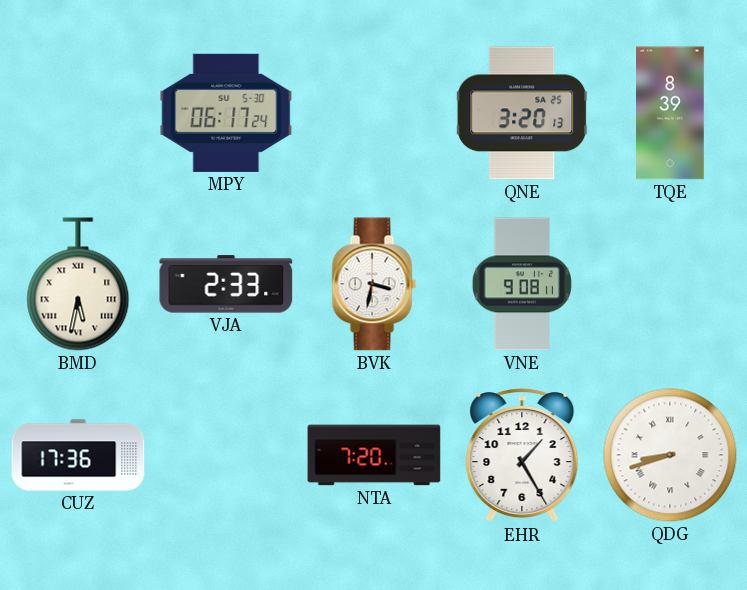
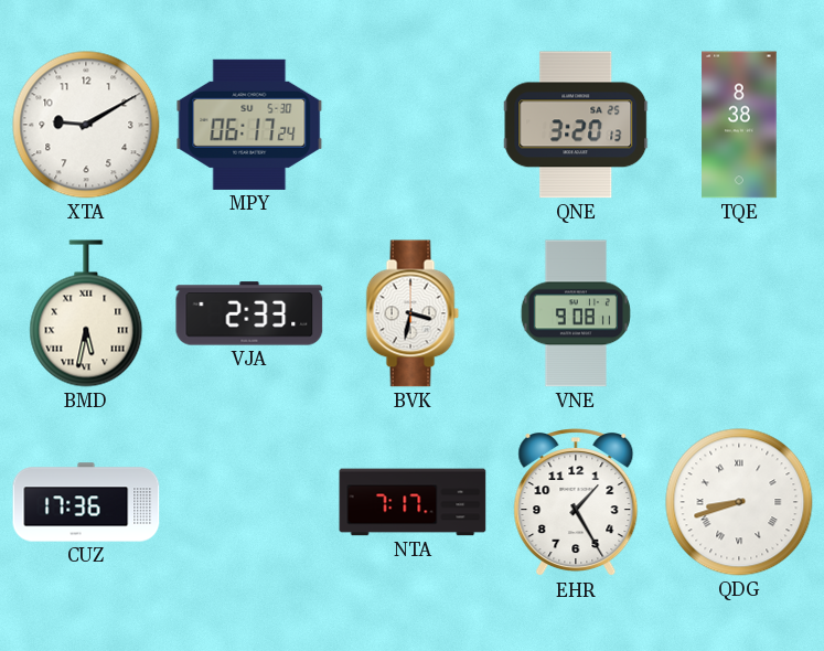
XTA: none -> 9:10 (86, 125)
TQE: 8:39 -> 8:38 (739, 125)
NTA: 7:20 -> 7:17 (413, 502)
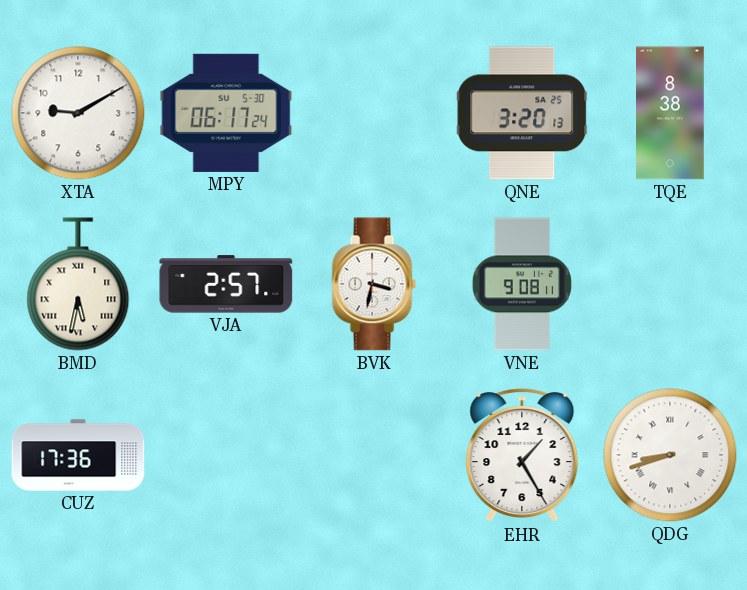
VJA: 2:33 -> 2:57 (226, 284)
NTA: 7:17 -> none (413, 502)
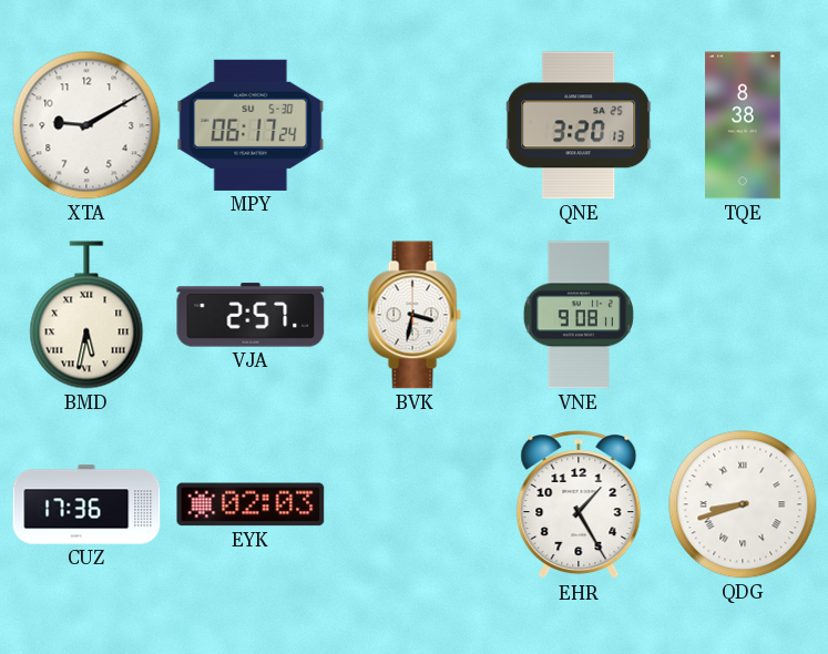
EYK: none -> 02:03 (251, 504)
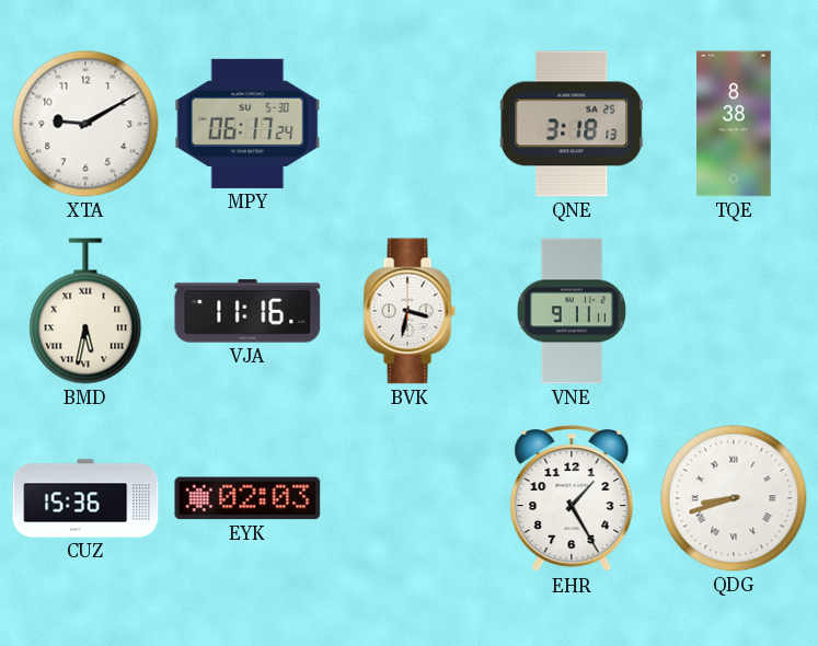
QNE: 3:20 -> 3:18 (572, 124)
VJA: 2:57 -> 11:16 (247, 311)
VNE: 9:08 -> 9:11 (572, 311)
CUZ: 17:36 -> 15:36 (85, 498)
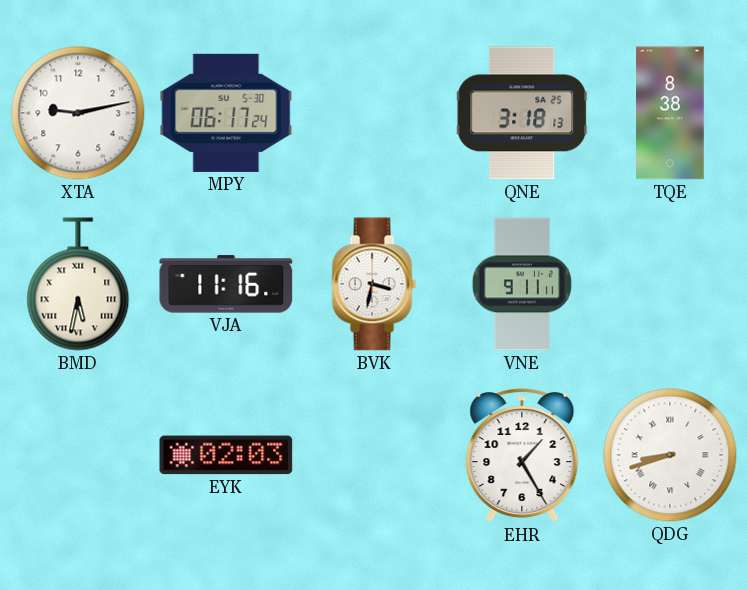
XTA: 9:10 -> 9:13 (78, 113)
CUZ: 15:36 -> none (85, 498)
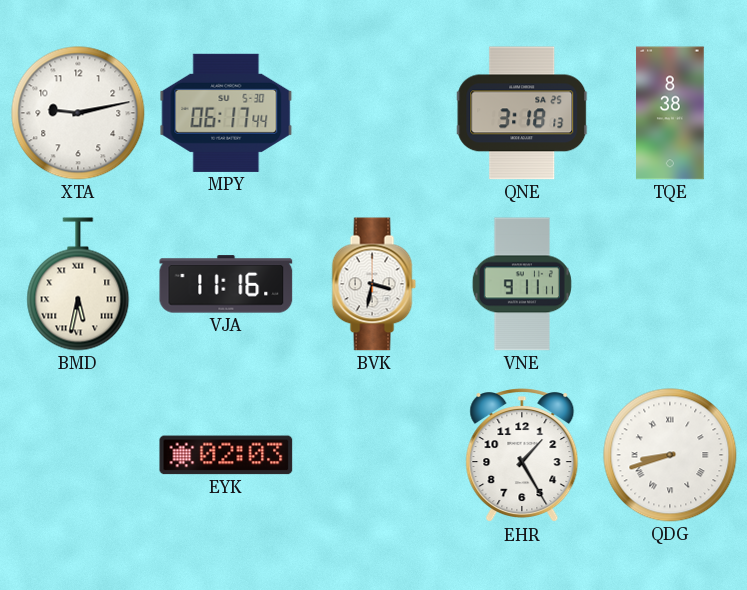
MPY: 06:17:24 -> 06:17:44 (226, 113)
